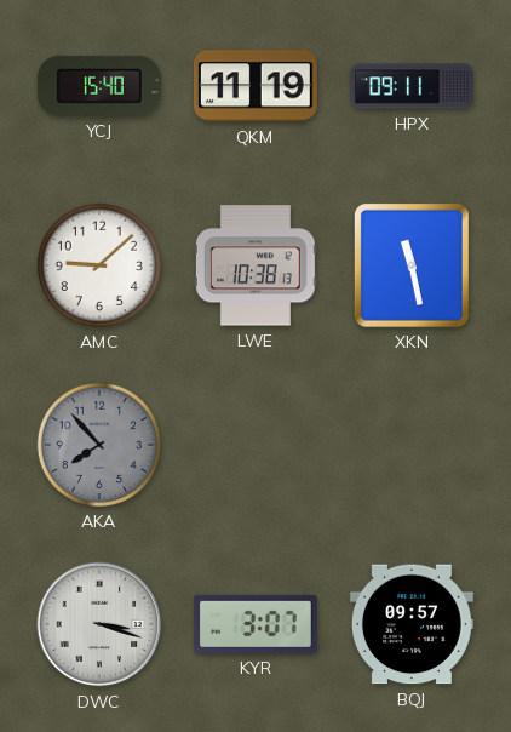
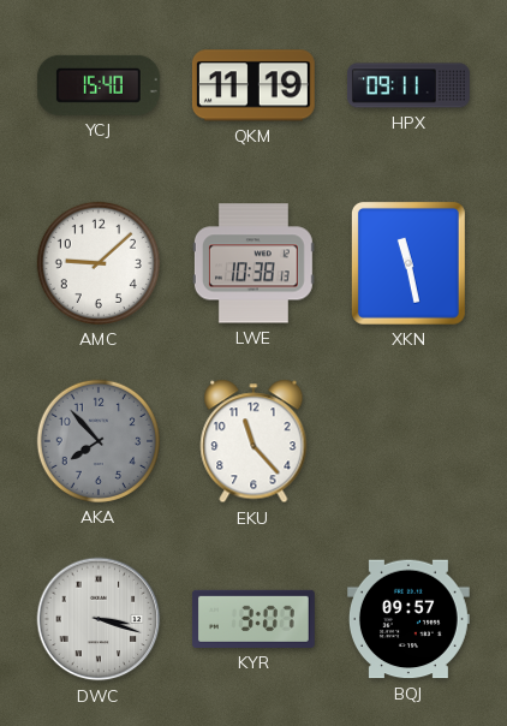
EKU: none -> 11:23 (253, 441)
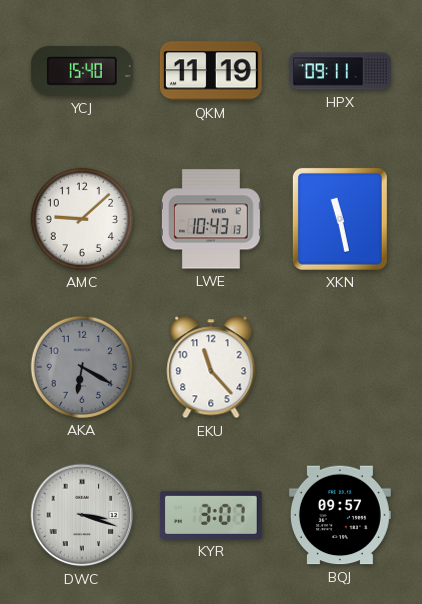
LWE: 10:38 -> 10:43 (211, 219)
AKA: 7:53 -> 6:20 (82, 367)
